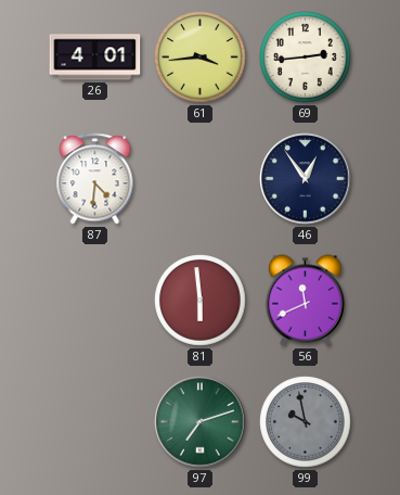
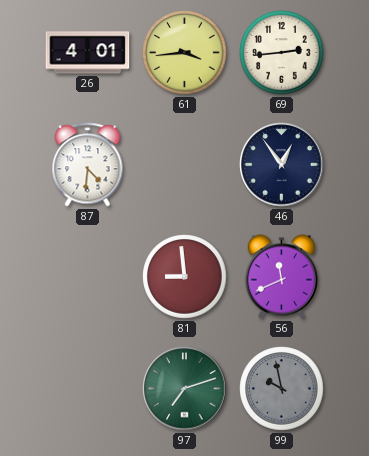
81: 5:59 -> 8:59 (185, 277)
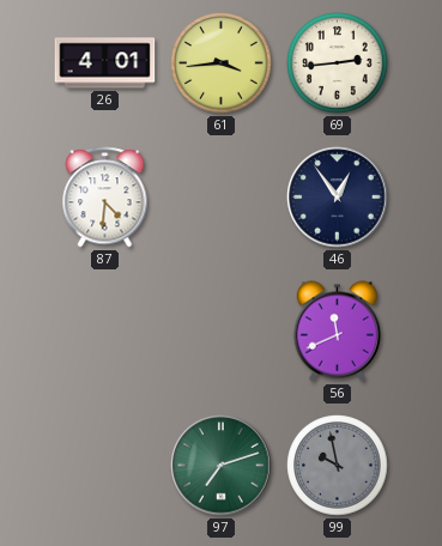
81: 8:59 -> none (185, 277)
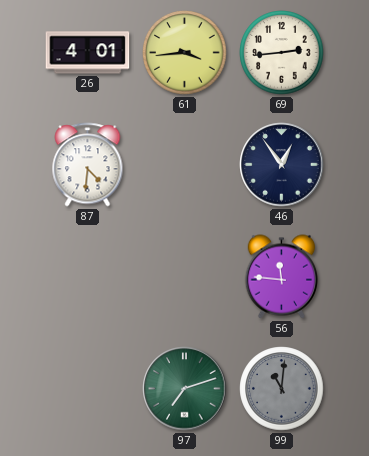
56: 11:41 -> 11:46 (282, 277)
99: 9:58 -> 11:01 (282, 389)
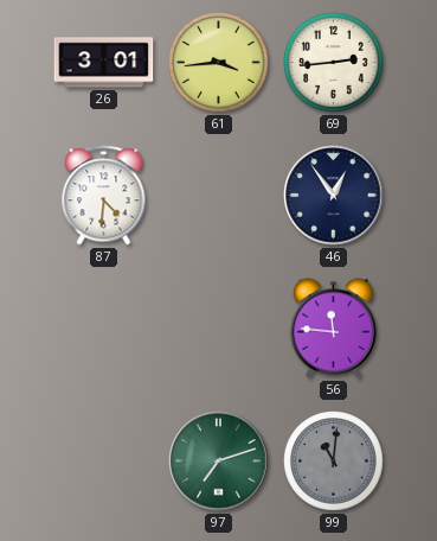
26: 4:01 -> 3:01 (104, 63)
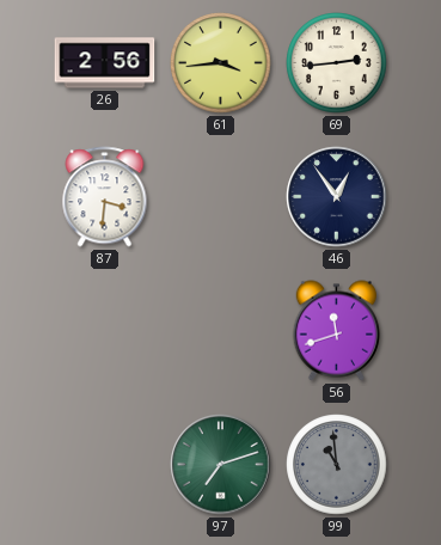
26: 3:01 -> 2:56 (105, 63)
87: 4:31 -> 3:31 (105, 197)
56: 11:46 -> 11:42 (337, 331)
99: 11:01 -> 10:59 (337, 465)
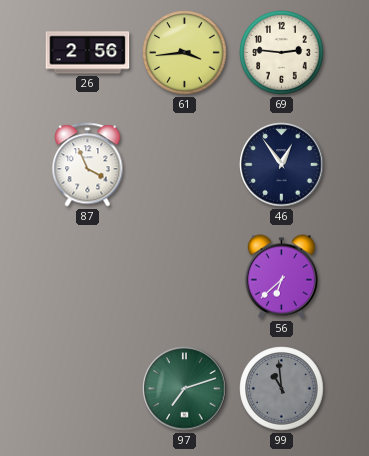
69: 2:44 -> 2:46 (282, 53)
87: 3:31 -> 3:56 (88, 165)
56: 11:42 -> 6:38 (282, 277)
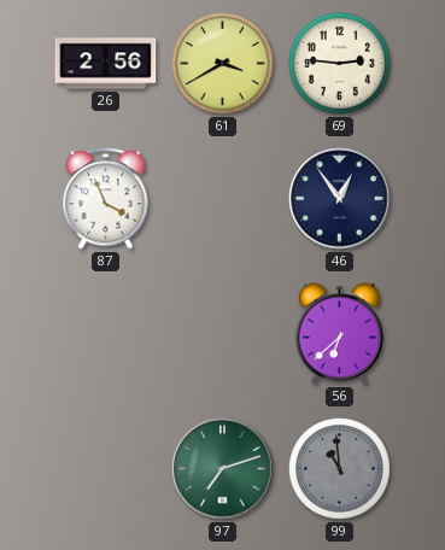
61: 3:44 -> 3:40 (223, 64)
